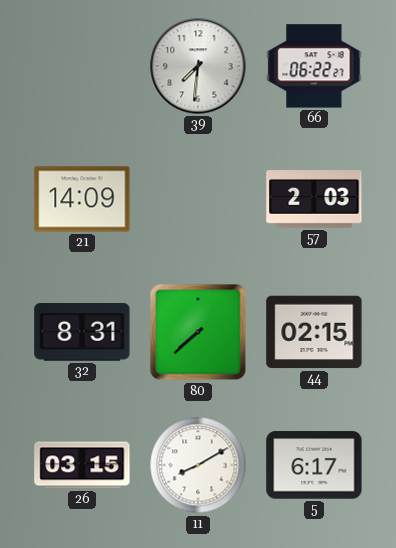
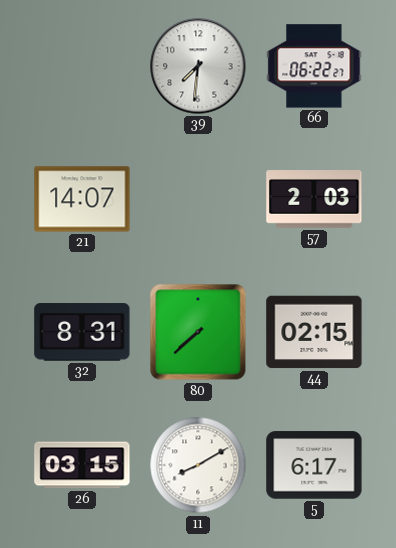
21: 14:09 -> 14:07 (82, 199)
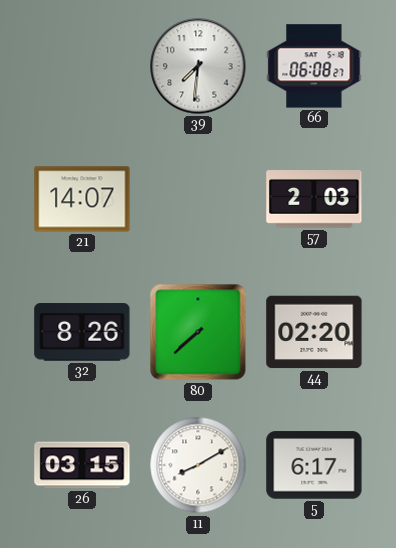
66: 06:22 -> 06:08 (314, 66)
32: 8:31 -> 8:26 (82, 332)
44: 02:15 -> 02:20 (314, 332)
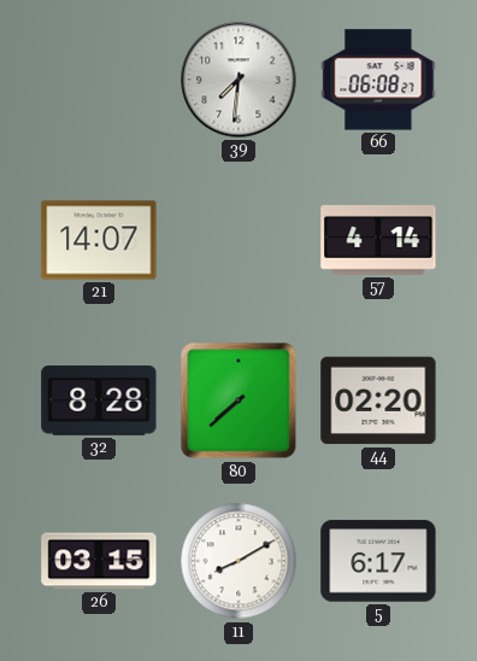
57: 2:03 -> 4:14 (378, 241)
32: 8:26 -> 8:28 (99, 400)
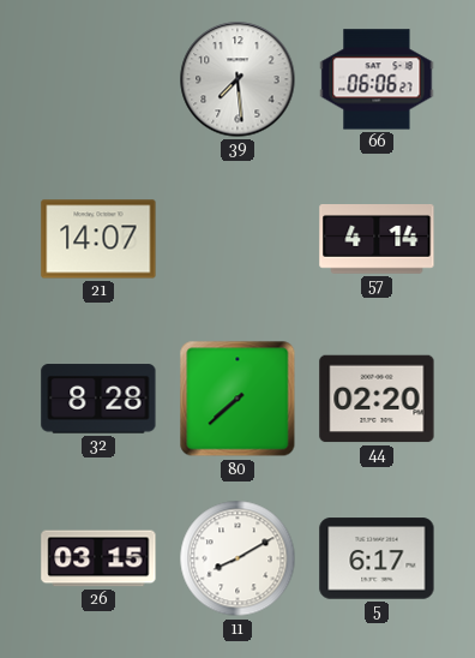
39: 7:31 -> 7:29 (237, 79)
66: 06:08 -> 06:06 (377, 79)
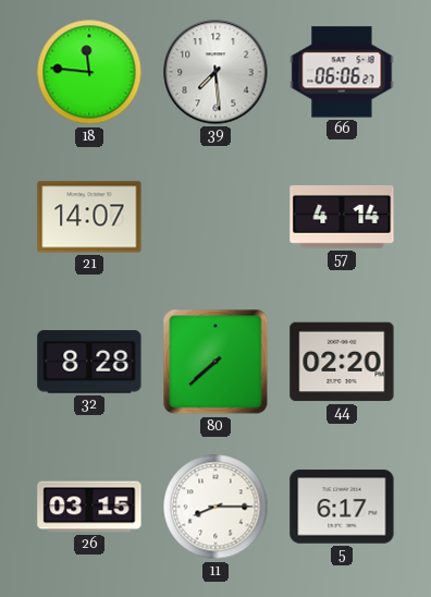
18: none -> 11:46 (89, 72)
11: 8:10 -> 8:15 (215, 507)
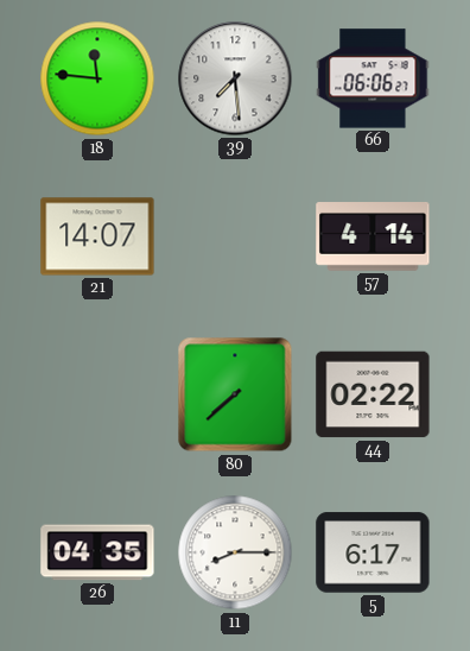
32: 8:28 -> none (89, 362)
44: 02:20 -> 02:22 (373, 394)
26: 03:15 -> 04:35 (97, 552)
